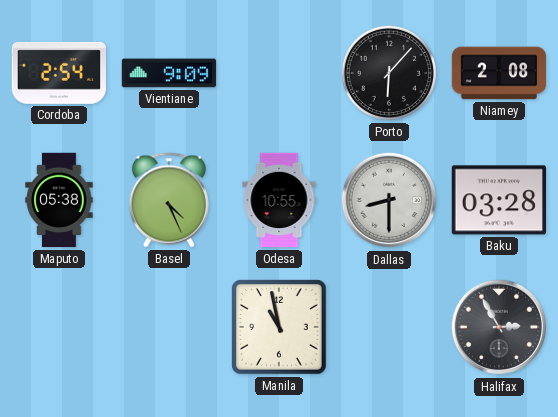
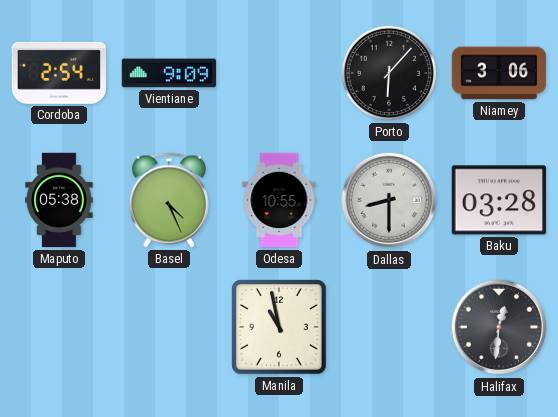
Niamey: 2:08 -> 3:06 (499, 73)
Halifax: 2:55 -> 12:31 (499, 327)
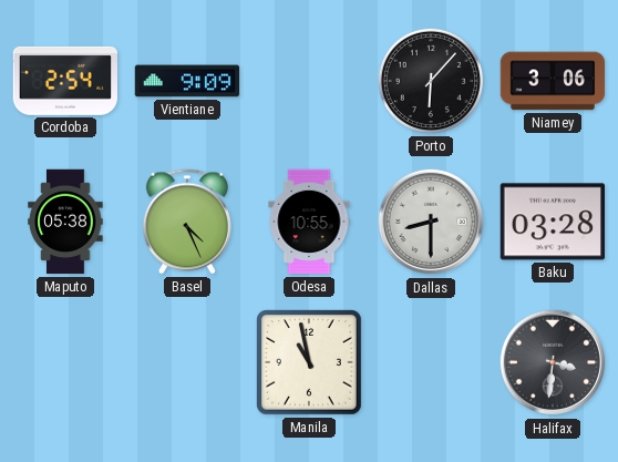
Halifax: 12:31 -> 3:31 (553, 362)
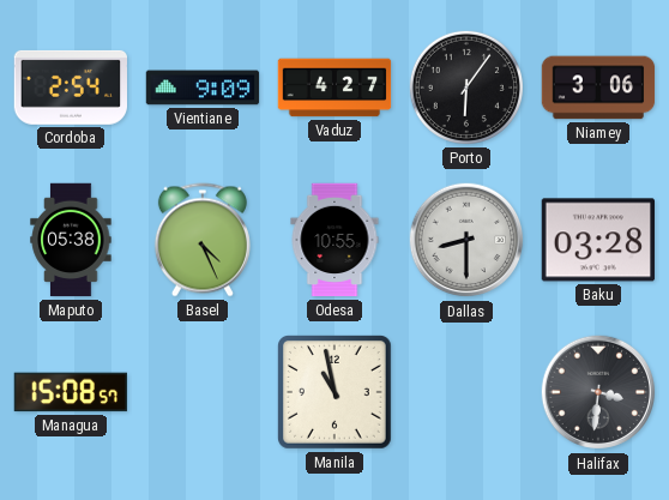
Vaduz: none -> 4:27 (334, 88)
Porto: 6:07 -> 6:06 (466, 88)
Managua: none -> 15:08 (70, 392)
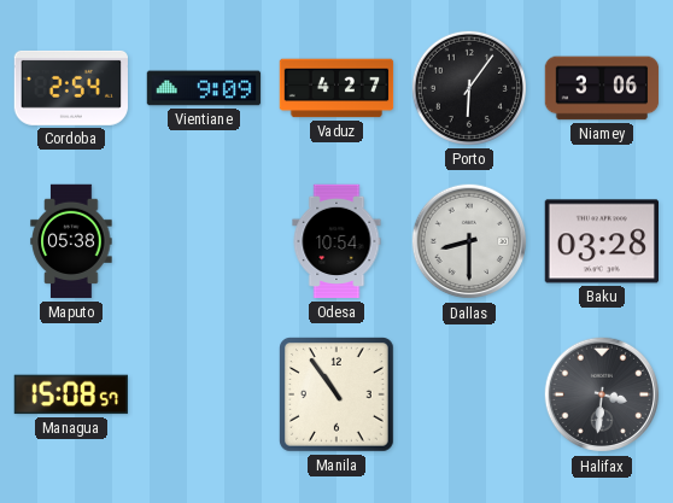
Basel: 4:26 -> none (203, 240)
Odesa: 10:55 -> 10:54 (336, 241)
Manila: 10:58 -> 10:54 (338, 396)
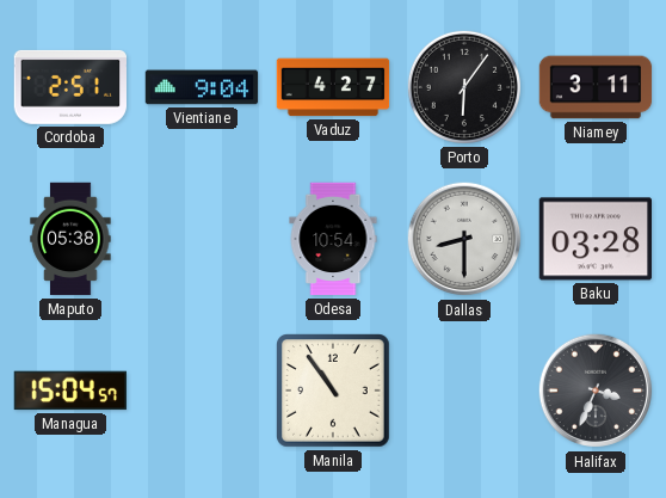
Cordoba: 2:54 -> 2:51 (69, 87)
Vientiane: 9:09 -> 9:04 (202, 87)
Niamey: 3:06 -> 3:11 (596, 87)
Managua: 15:08 -> 15:04 (69, 391)
Halifax: 3:31 -> 3:34 (596, 391)
